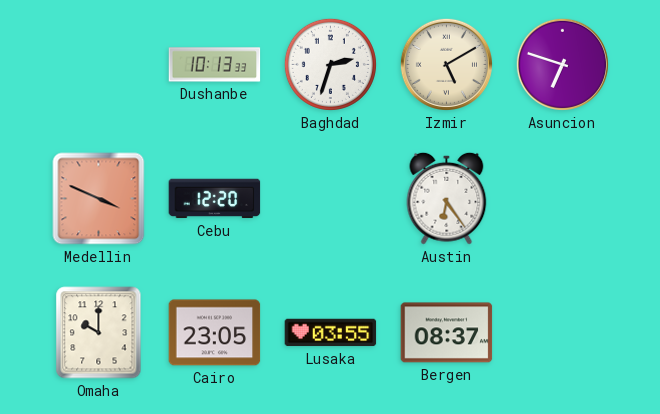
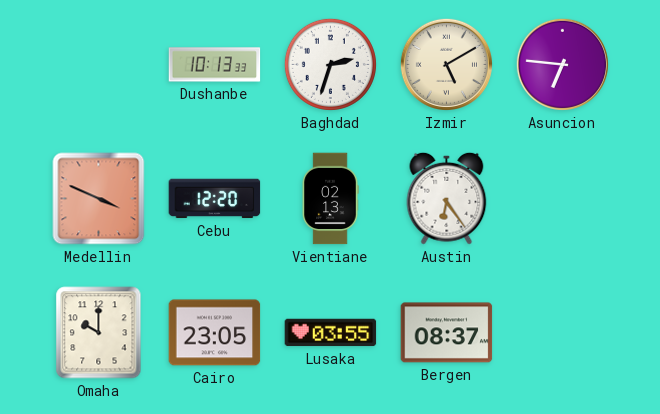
Asuncion: 6:48 -> 6:46 (562, 64)
Vientiane: none -> 02:13 (330, 199)
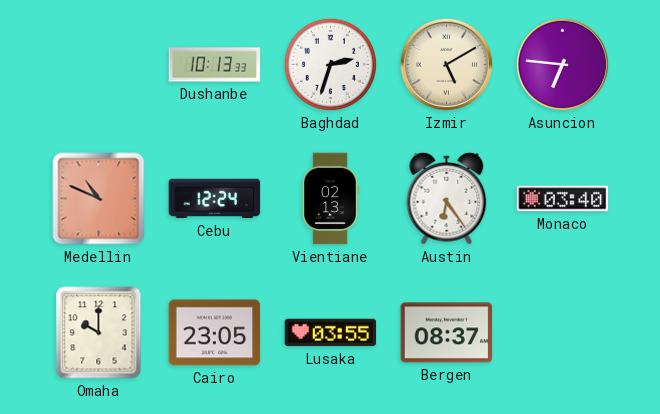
Medellin: 3:49 -> 10:49 (99, 199)
Cebu: 12:20 -> 12:24 (215, 199)
Monaco: none -> 03:40 (563, 199)
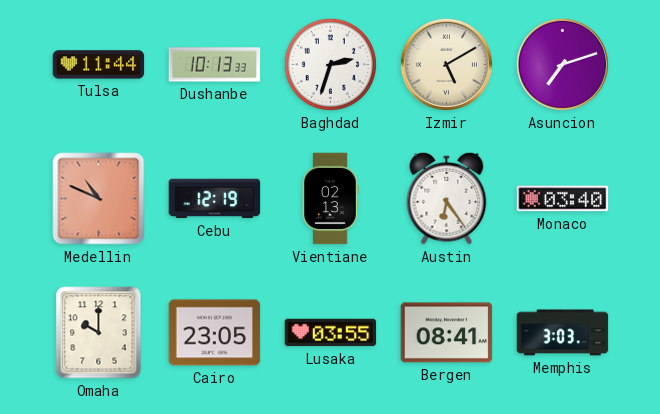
Tulsa: none -> 11:44 (99, 65)
Asuncion: 6:46 -> 7:12 (562, 64)
Cebu: 12:24 -> 12:19 (215, 199)
Bergen: 08:37 -> 08:41 (447, 333)
Memphis: none -> 3:03 (563, 333)
